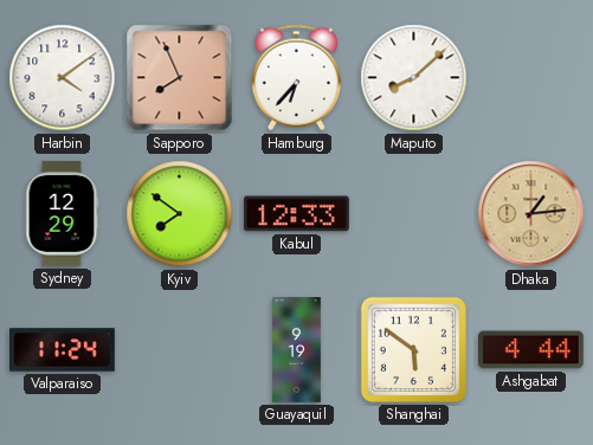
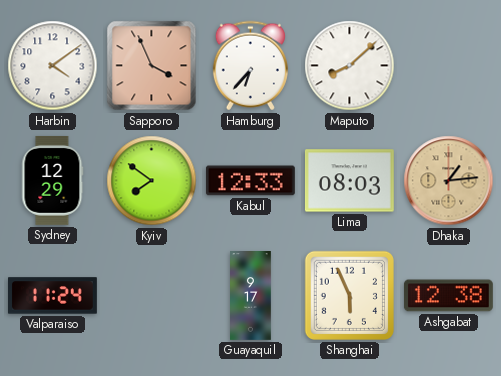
Sapporo: 7:56 -> 3:56 (152, 66)
Lima: none -> 08:03 (349, 181)
Guayaquil: 9:19 -> 9:17 (251, 296)
Shanghai: 5:51 -> 5:56 (349, 295)
Ashgabat: 4:44 -> 12:38 (448, 296)
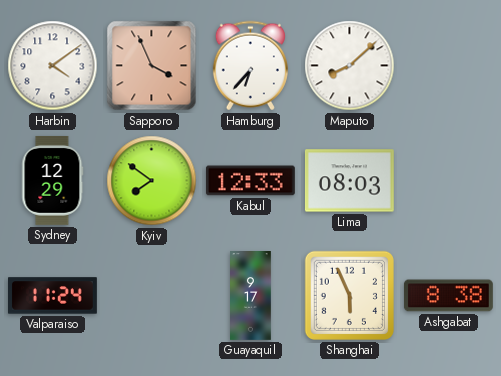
Dhaka: 1:14 -> none (449, 181)
Ashgabat: 12:38 -> 8:38 (448, 296)
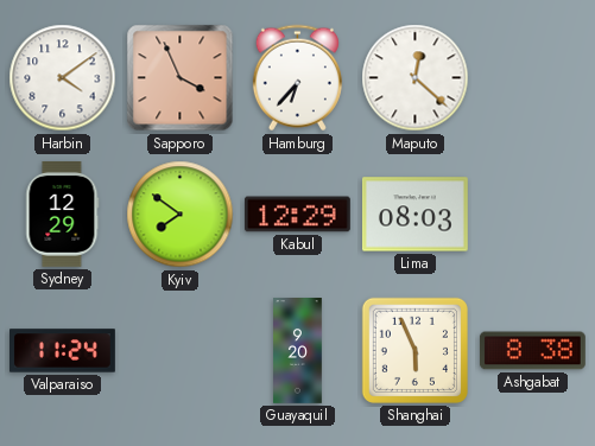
Maputo: 8:08 -> 12:22 (416, 78)
Kabul: 12:33 -> 12:29 (297, 215)
Guayaquil: 9:17 -> 9:20 (298, 351)
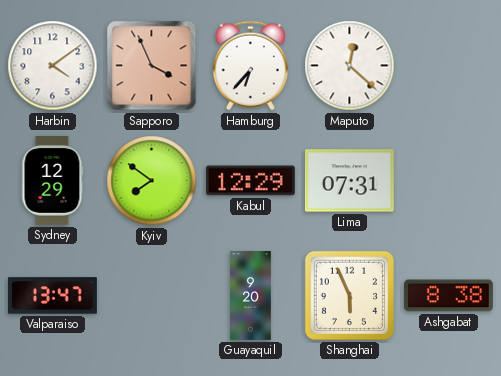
Lima: 08:03 -> 07:31 (349, 181)
Valparaiso: 11:24 -> 13:47 (53, 296)
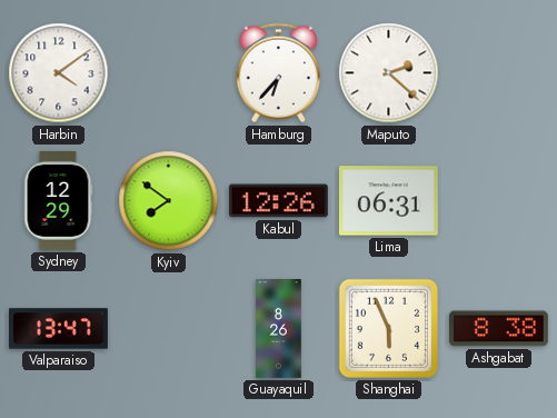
Sapporo: 3:56 -> none (152, 66)
Maputo: 12:22 -> 2:22 (389, 73)
Kabul: 12:29 -> 12:26 (278, 201)
Lima: 07:31 -> 06:31 (388, 201)
Guayaquil: 9:20 -> 8:26 (279, 329)
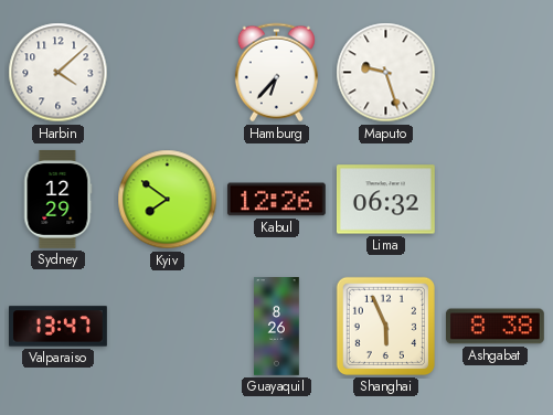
Harbin: 4:09 -> 4:08 (59, 73)
Maputo: 2:22 -> 9:27 (386, 73)
Lima: 06:31 -> 06:32 (385, 200)
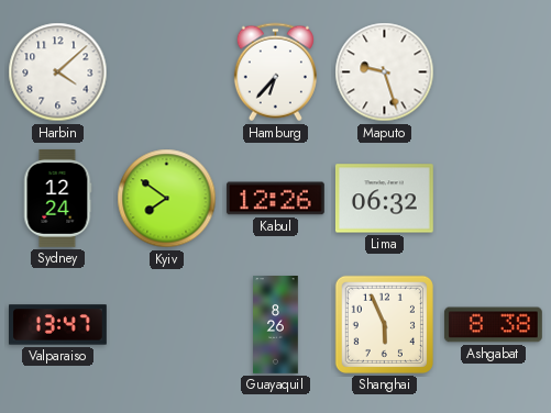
Sydney: 12:29 -> 12:24 (58, 198)
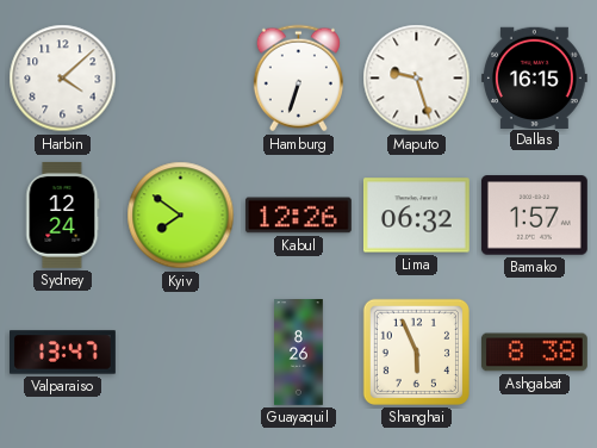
Hamburg: 6:37 -> 6:33 (298, 79)
Dallas: none -> 16:15 (534, 77)
Bamako: none -> 1:57 (534, 216)
